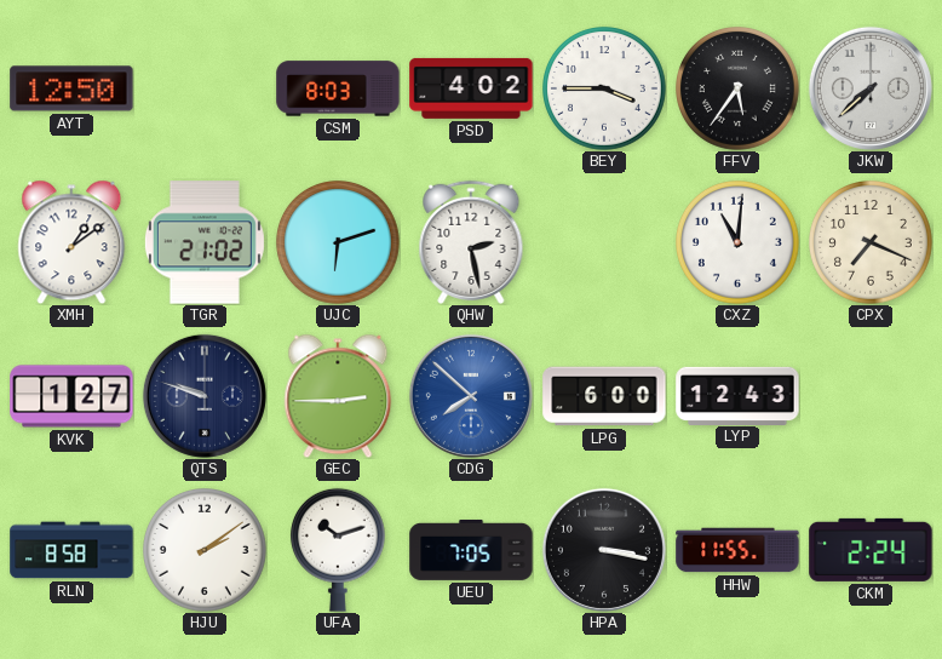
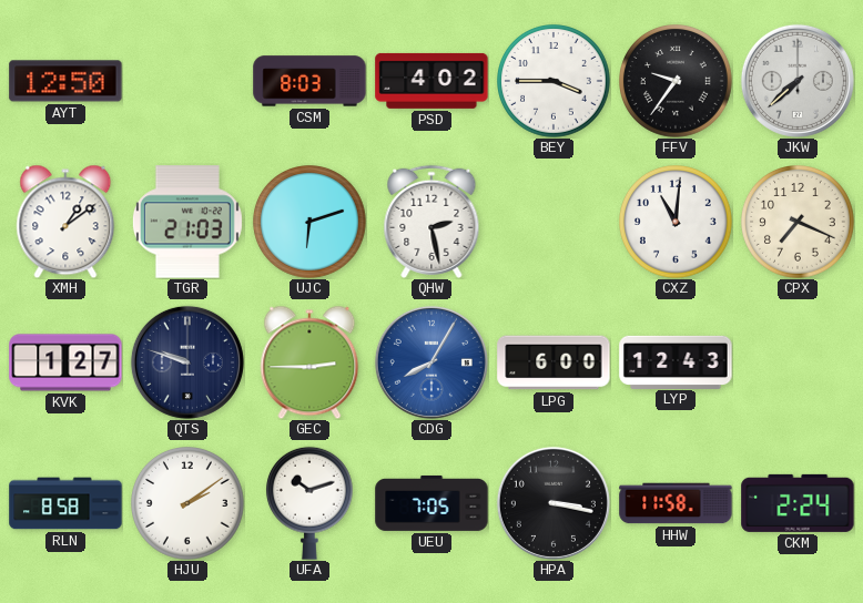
FFV: 5:36 -> 9:36 (677, 82)
TGR: 21:02 -> 21:03 (187, 222)
CDG: 7:52 -> 8:05 (431, 362)
HHW: 11:55 -> 11:58 (676, 503)
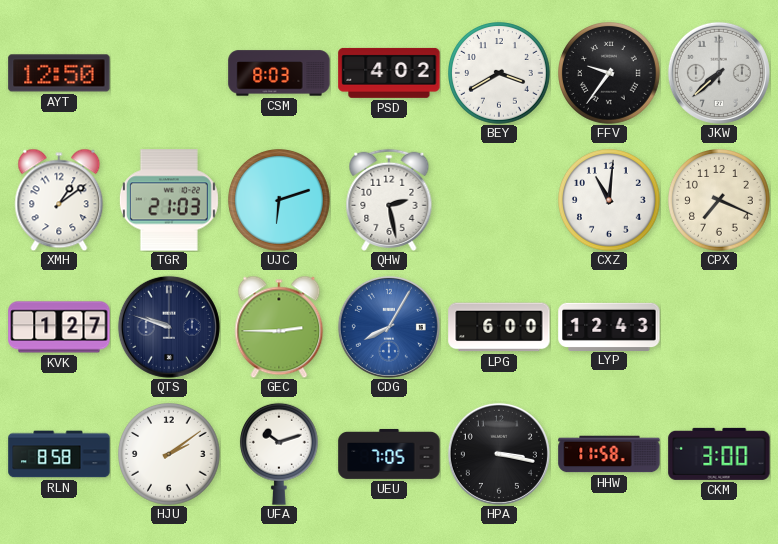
BEY: 3:45 -> 3:40 (500, 74)
CKM: 2:24 -> 3:00 (719, 454)
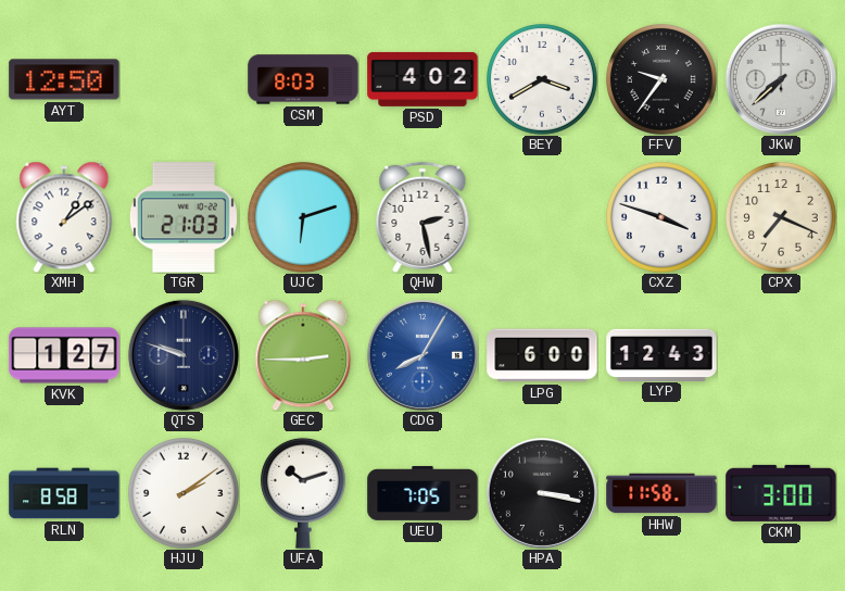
CXZ: 11:01 -> 3:48 (663, 218)
